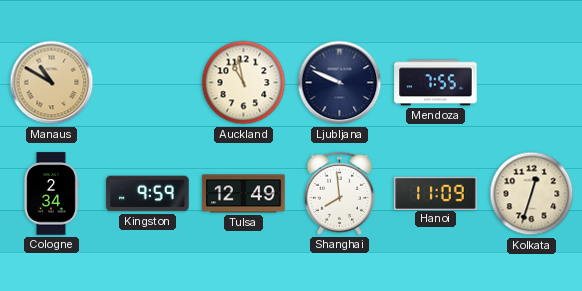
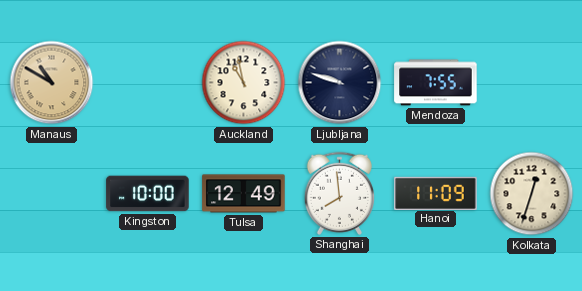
Ljubljana: 9:49 -> 9:48 (340, 83)
Cologne: 2:34 -> none (51, 194)
Kingston: 9:59 -> 10:00 (148, 194)
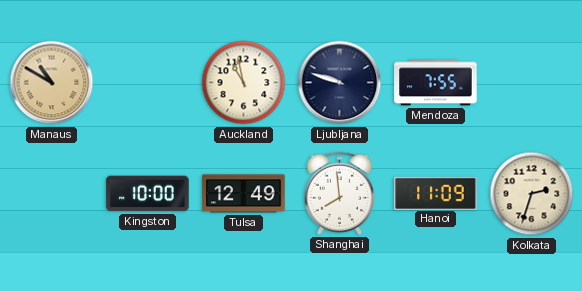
Kolkata: 12:33 -> 2:33 (532, 194)
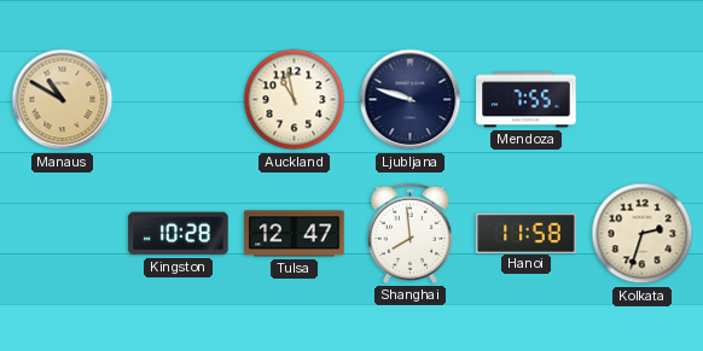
Kingston: 10:00 -> 10:28 (179, 234)
Tulsa: 12:49 -> 12:47 (295, 234)
Hanoi: 11:09 -> 11:58 (527, 233)
